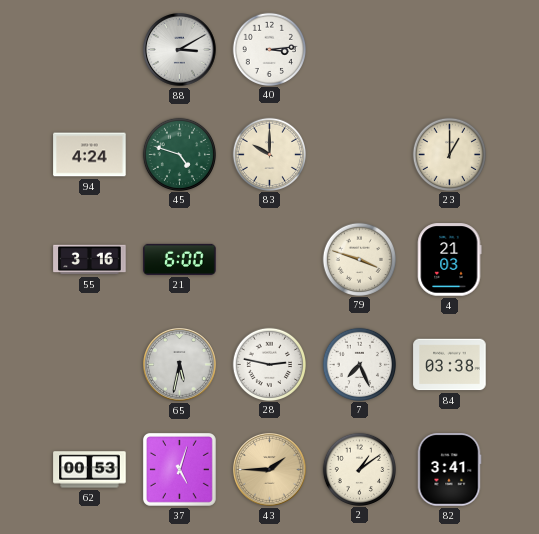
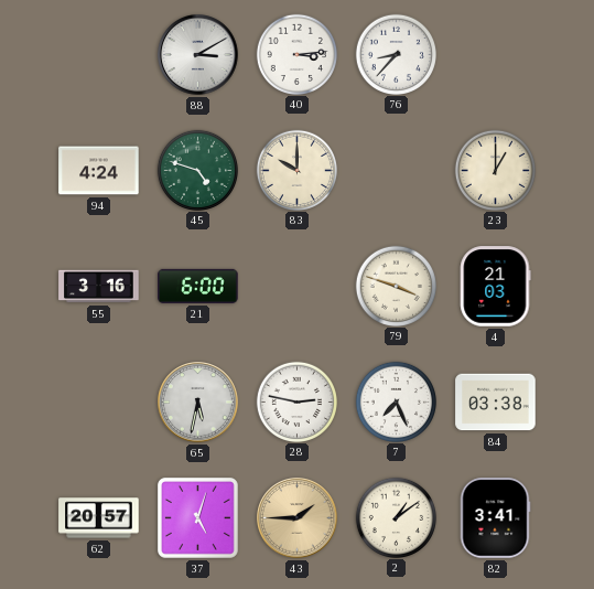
76: none -> 8:37 (396, 54)
62: 00:53 -> 20:57 (99, 518)
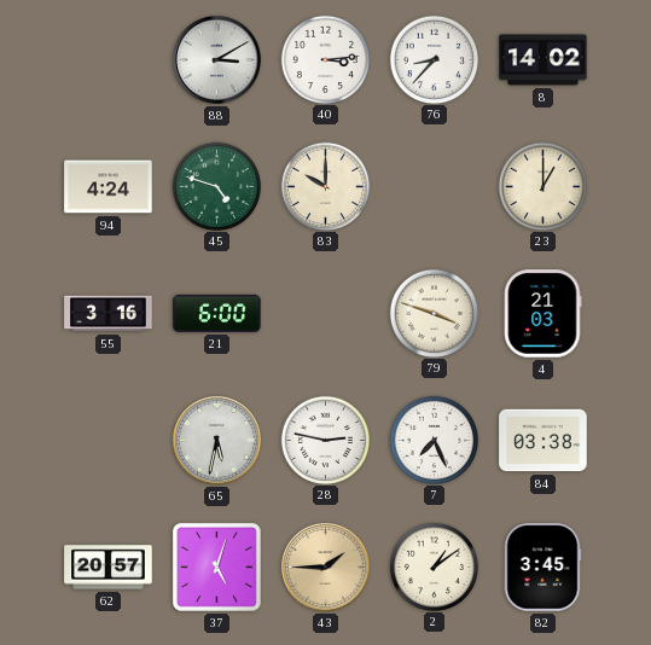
8: none -> 14:02 (544, 60)
82: 3:41 -> 3:45 (542, 568)
